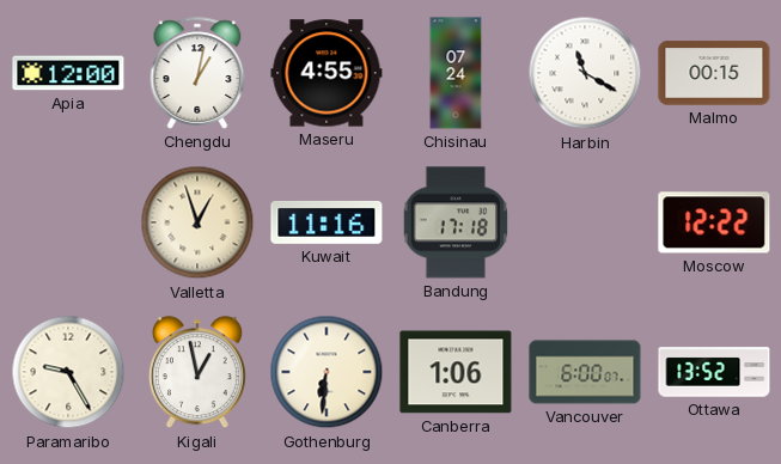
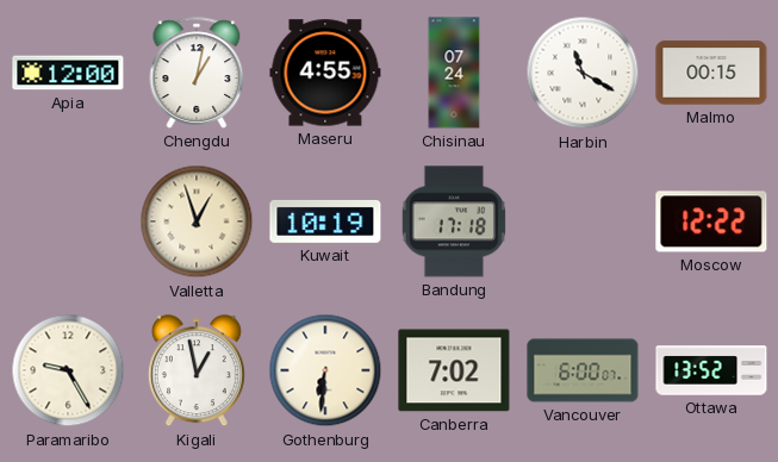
Kuwait: 11:16 -> 10:19 (325, 221)
Canberra: 1:06 -> 7:02 (454, 370)
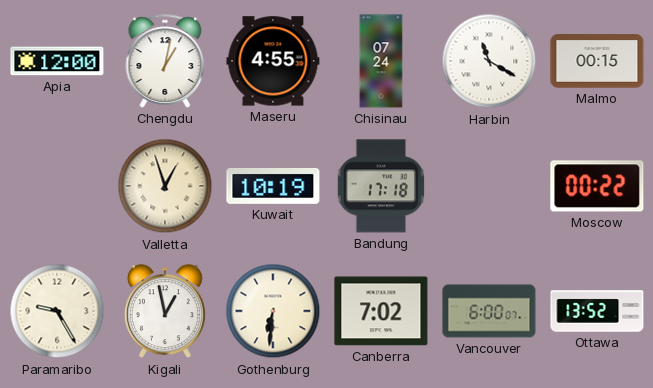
Moscow: 12:22 -> 00:22 (597, 186)
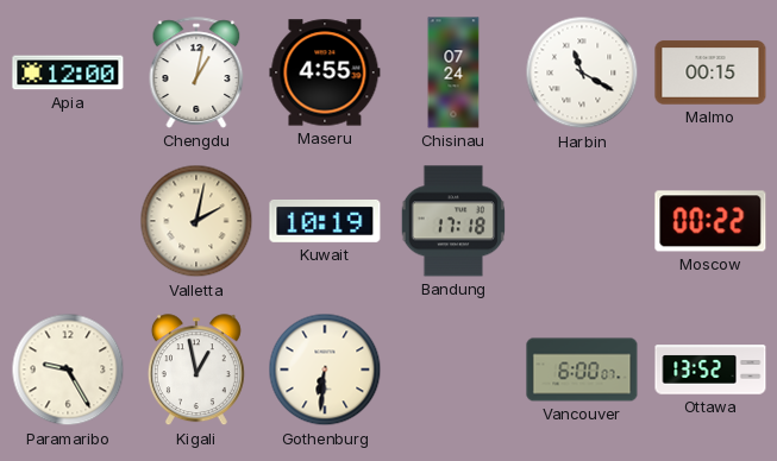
Valletta: 12:57 -> 2:02 (196, 221)
Canberra: 7:02 -> none (381, 311)
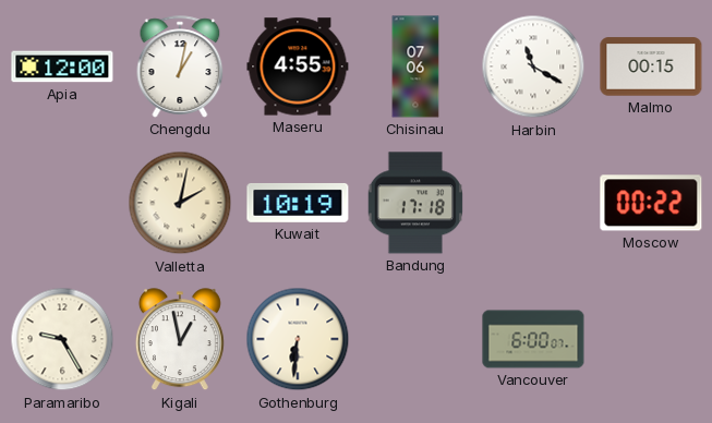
Chisinau: 07:24 -> 07:06 (415, 67)
Ottawa: 13:52 -> none (710, 370)
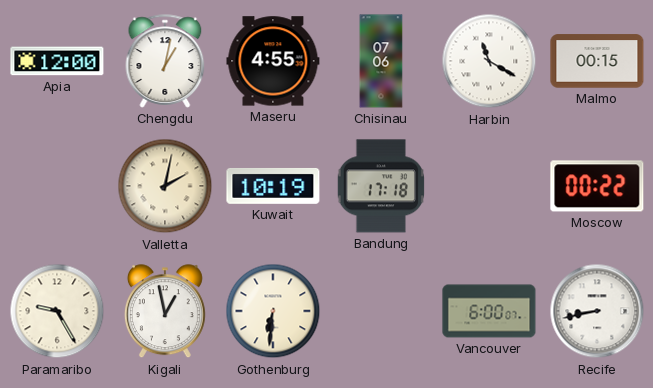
Recife: none -> 8:43 (597, 311)
